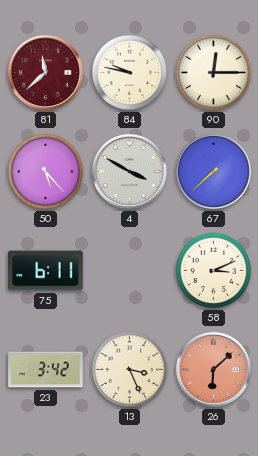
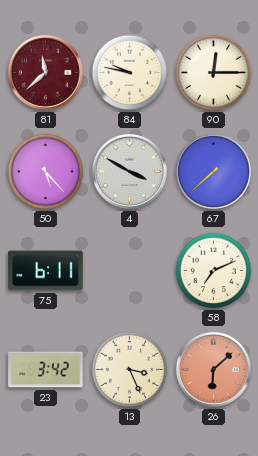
58: 3:11 -> 7:11 (214, 271)
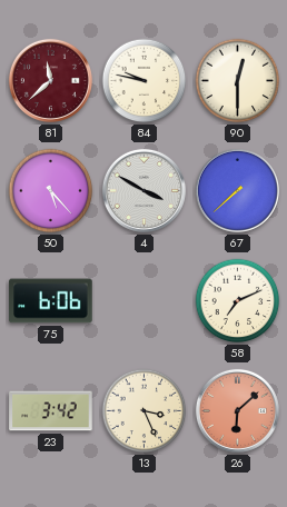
90: 12:15 -> 12:30 (238, 81)
75: 6:11 -> 6:06 (51, 301)
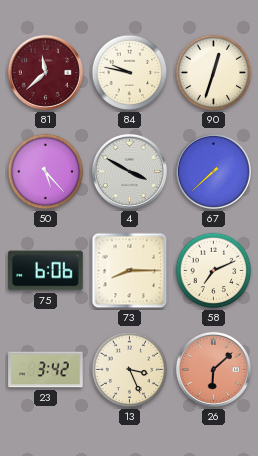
90: 12:30 -> 12:33 (214, 73)
73: none -> 8:15 (130, 271)
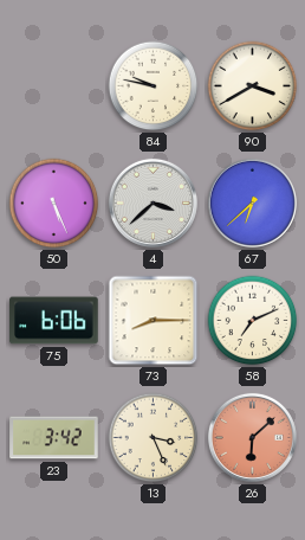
81: 11:38 -> none (45, 72)
90: 12:33 -> 3:40 (253, 86)
50: 5:23 -> 5:26 (54, 204)
4: 3:50 -> 3:38 (152, 202)
67: 7:38 -> 6:38 (252, 202)
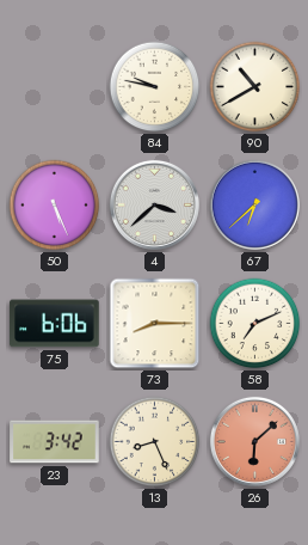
90: 3:40 -> 10:40 (255, 87)
13: 3:26 -> 8:26 (155, 442)
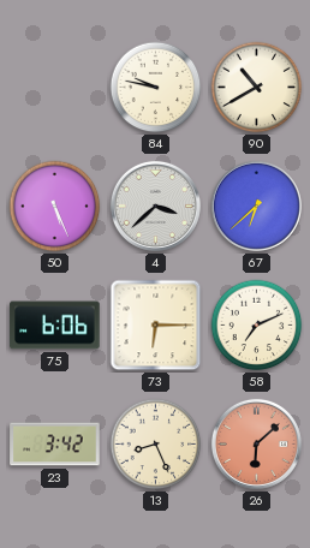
73: 8:15 -> 6:15 (156, 326)
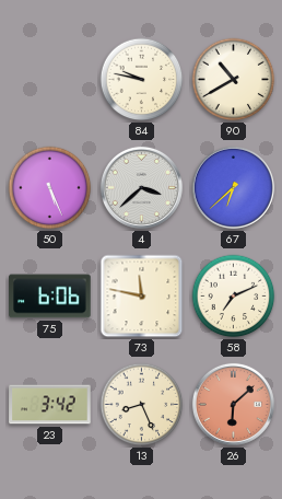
73: 6:15 -> 11:47 (142, 297)
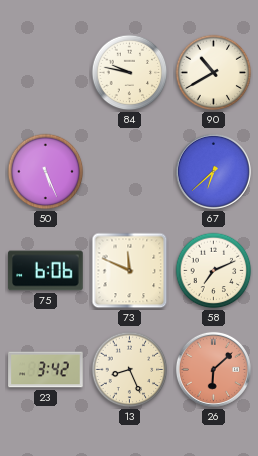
4: 3:38 -> none (141, 187)
73: 11:47 -> 11:49 (130, 271)
